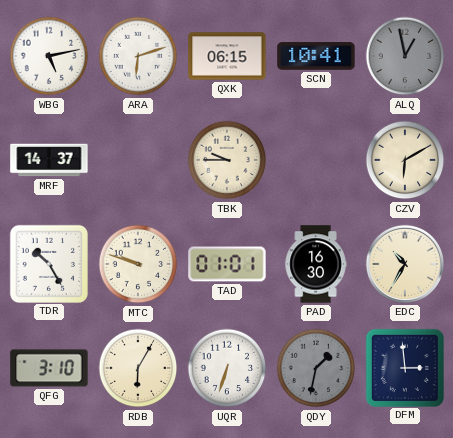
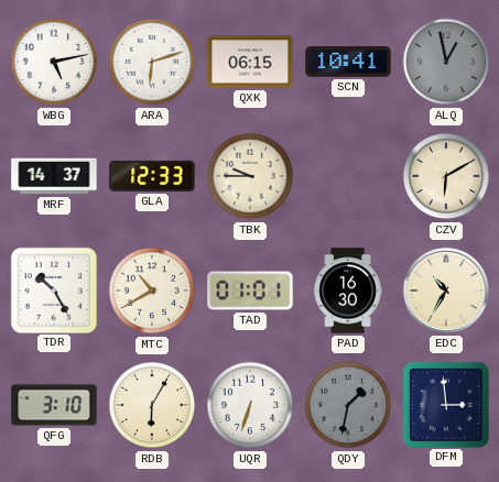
GLA: none -> 12:33 (152, 176)
MTC: 9:48 -> 10:40 (152, 291)
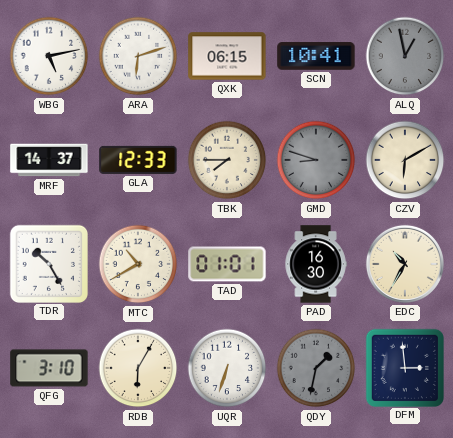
TBK: 9:45 -> 7:45 (227, 160)
GMD: none -> 8:48 (316, 160)
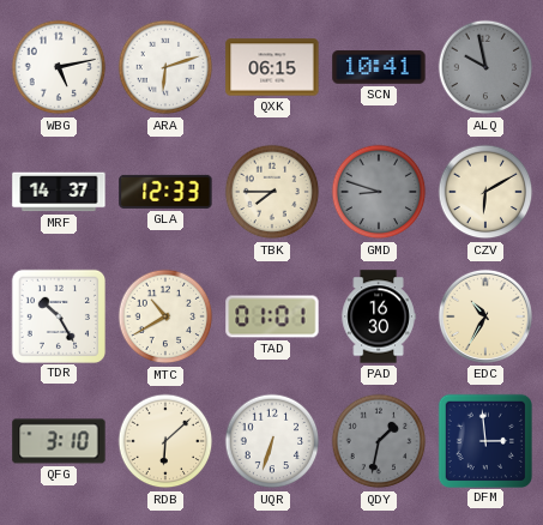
ALQ: 12:58 -> 9:58 (485, 67)
RDB: 6:05 -> 6:08 (165, 441)
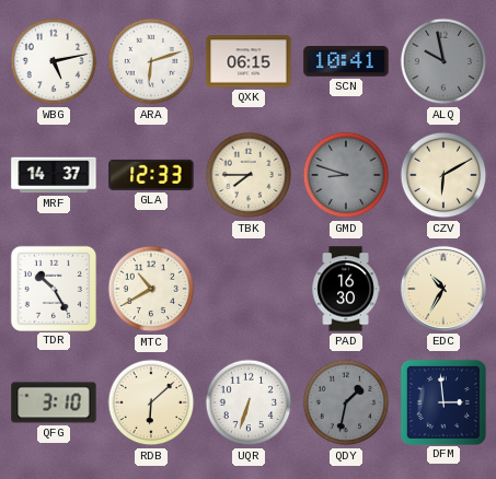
TAD: 01:01 -> none (272, 316)
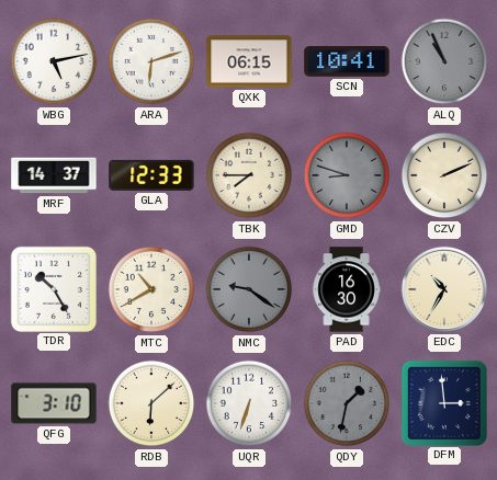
ALQ: 9:58 -> 10:56 (444, 61)
CZV: 6:10 -> 2:11 (444, 175)
NMC: none -> 9:21 (249, 289)
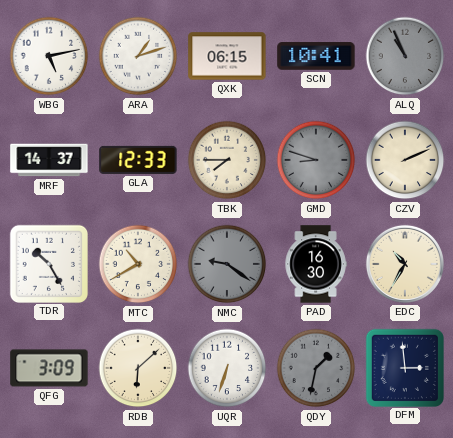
ARA: 6:12 -> 1:12 (138, 56)
QFG: 3:10 -> 3:09 (49, 368)
